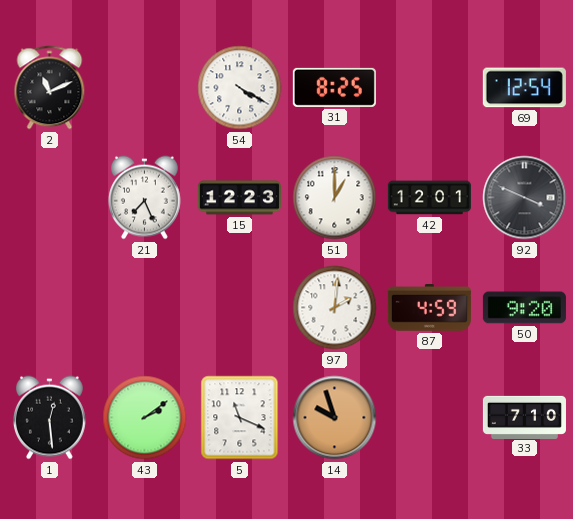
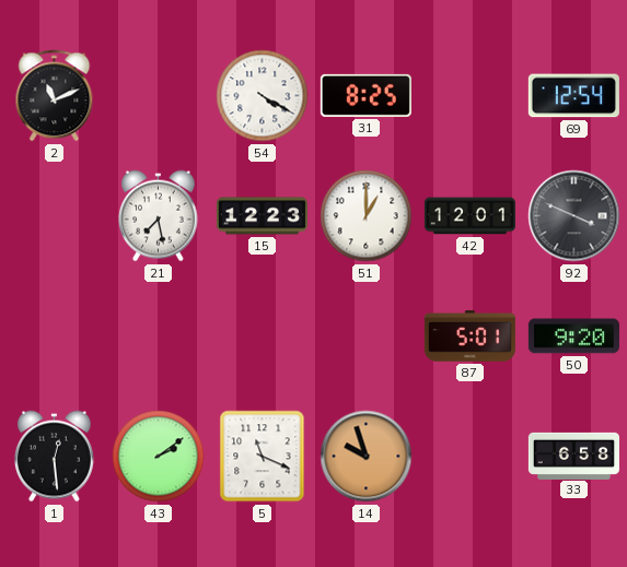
21: 7:26 -> 7:28 (158, 216)
97: 2:01 -> none (335, 308)
87: 4:59 -> 5:01 (469, 336)
33: 7:10 -> 6:58 (573, 456)
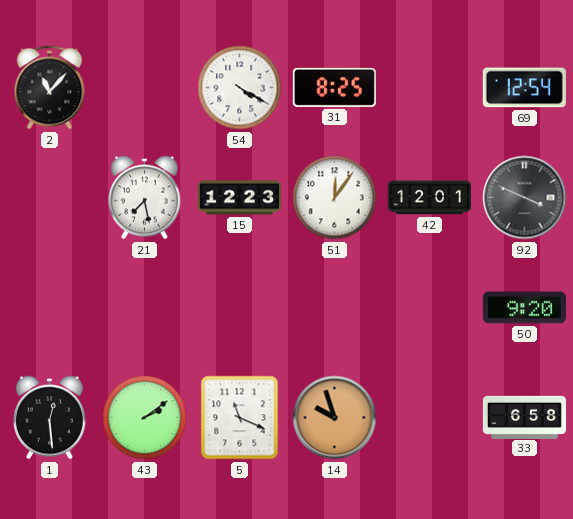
2: 11:11 -> 11:07 (50, 88)
51: 1:00 -> 12:06 (335, 198)
87: 5:01 -> none (469, 336)
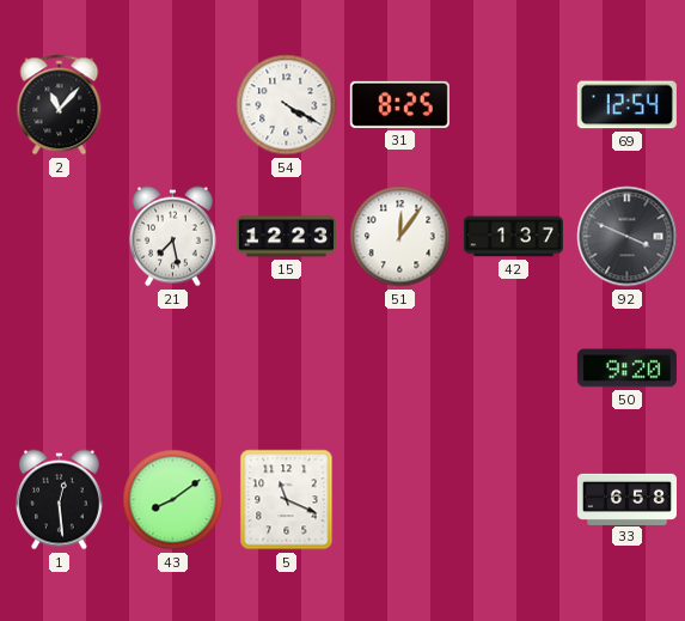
42: 12:01 -> 1:37 (513, 237)
43: 2:09 -> 8:09 (173, 500)
14: 9:57 -> none (335, 418)
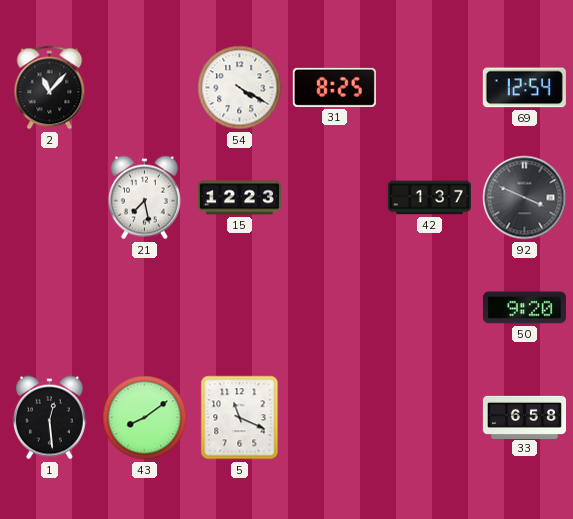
51: 12:06 -> none (400, 237)
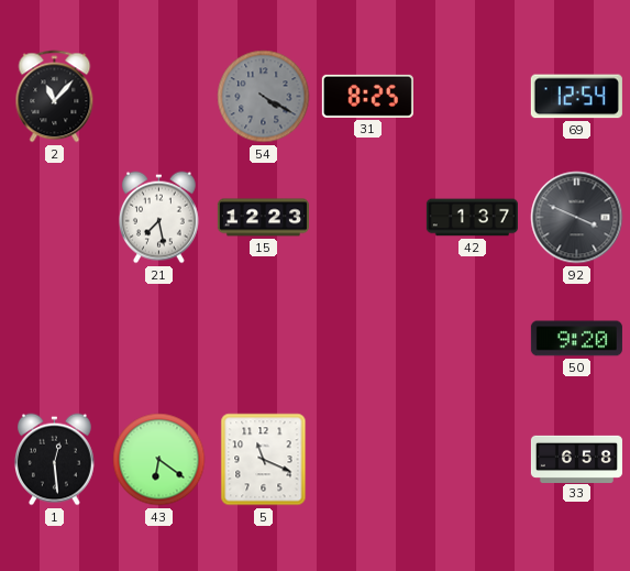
54 dial: white -> grey (264, 97)
43: 8:09 -> 6:21 (159, 460)
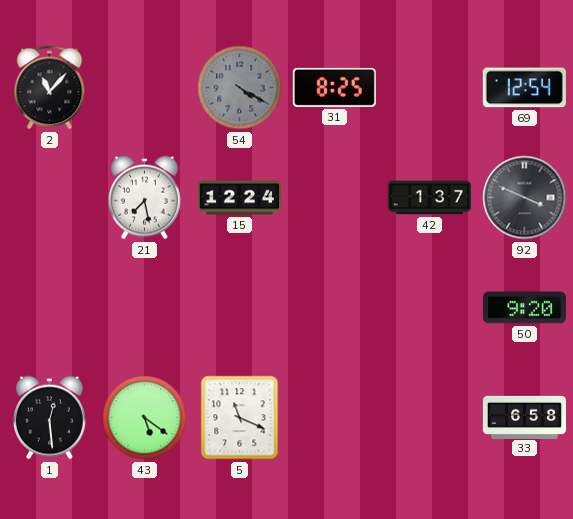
15: 12:23 -> 12:24 (239, 198)
43: 6:21 -> 5:21 (145, 418)
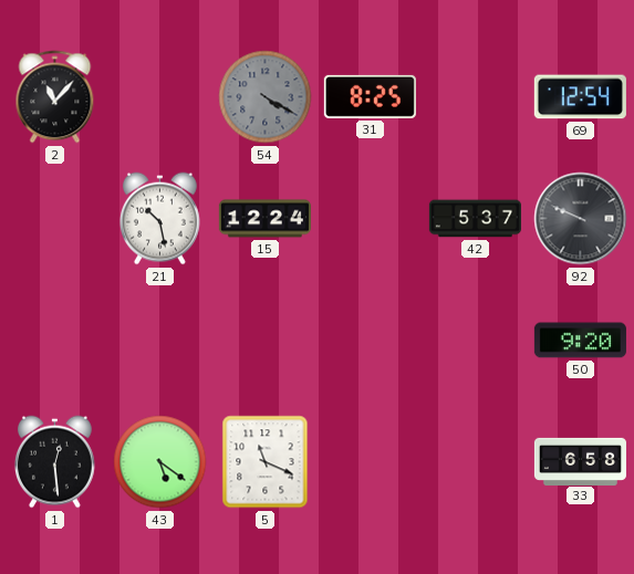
21: 7:28 -> 10:28 (159, 219)
42: 1:37 -> 5:37 (475, 219)
92: 3:49 -> 9:49 (581, 219)
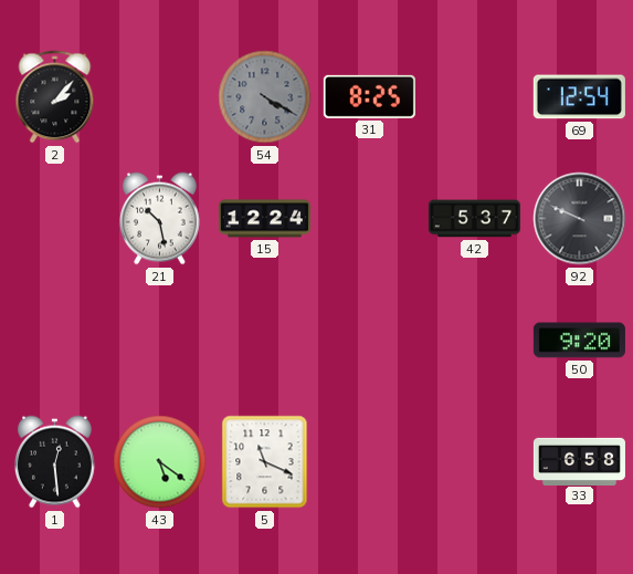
2: 11:07 -> 2:07 (55, 97)
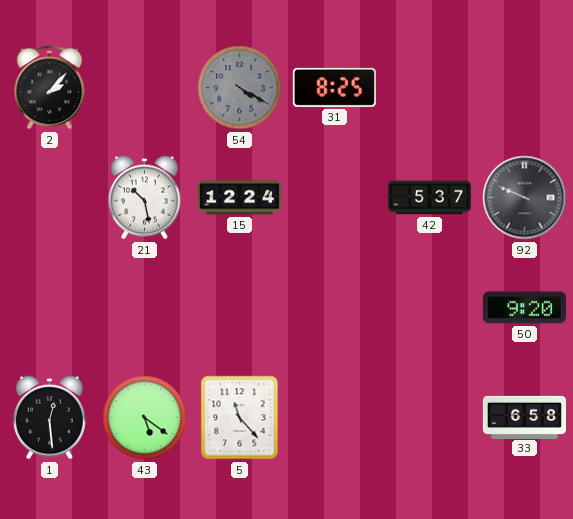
69: 12:54 -> none (579, 97)
5: 11:19 -> 11:23 (240, 418)
